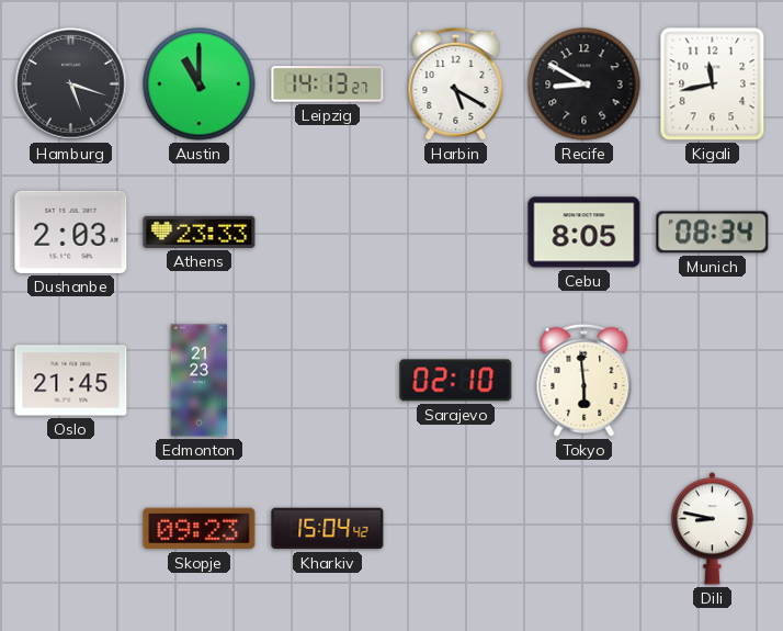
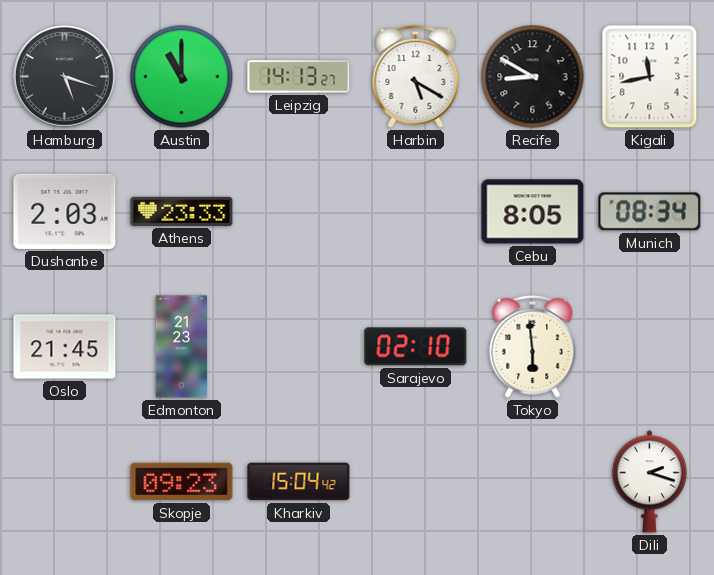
Dili: 8:47 -> 2:18 (649, 482)
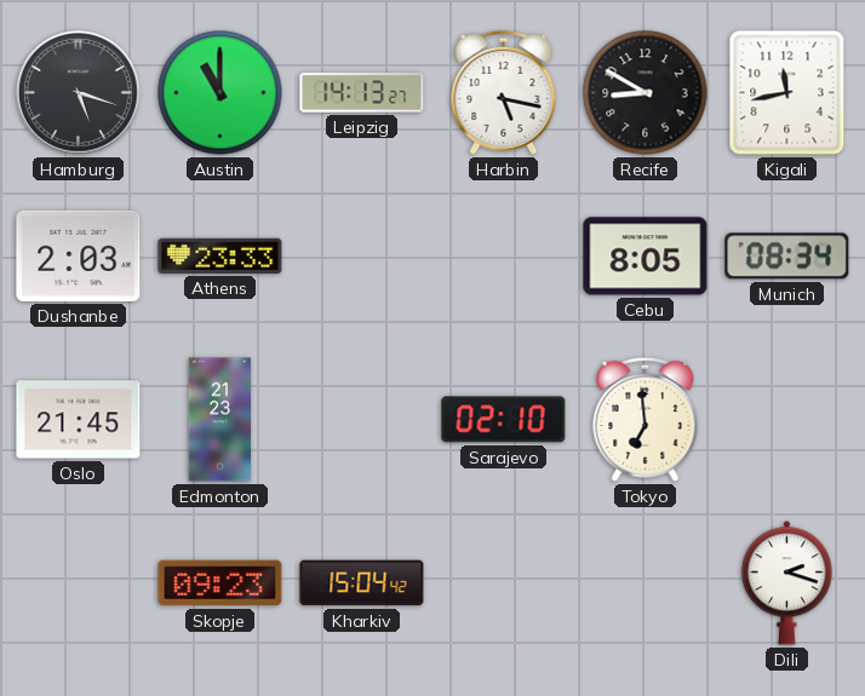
Harbin: 5:20 -> 5:17 (504, 92)
Tokyo: 5:59 -> 6:59 (646, 419)
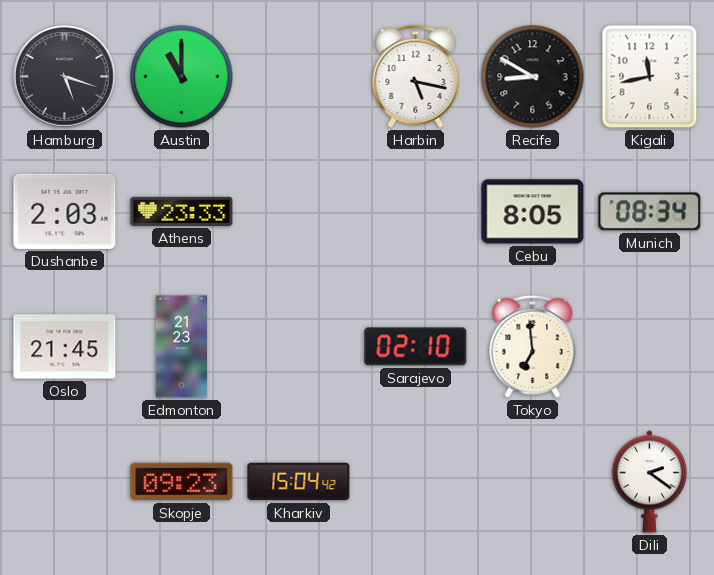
Leipzig: 14:13 -> none (362, 93)
Dili: 2:18 -> 2:21 (649, 482)
